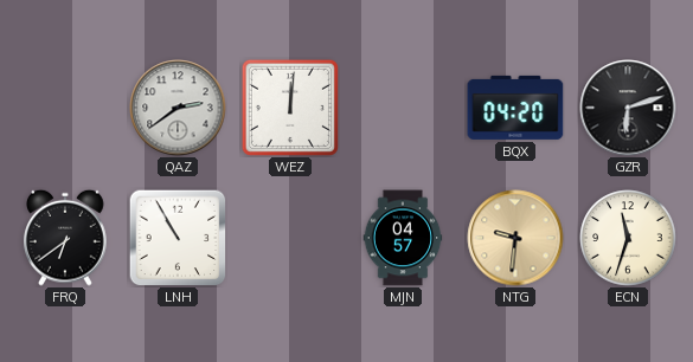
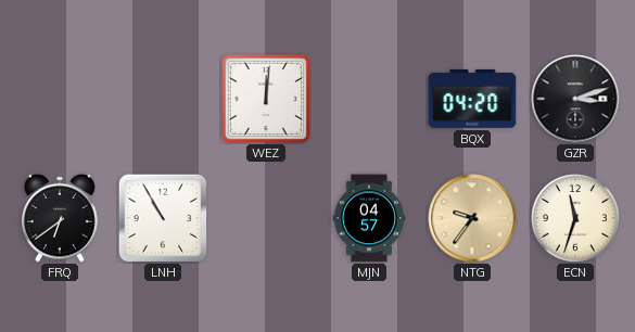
QAZ: 2:39 -> none (178, 108)
GZR: 6:12 -> 3:12 (575, 99)
NTG: 9:31 -> 9:36 (472, 218)
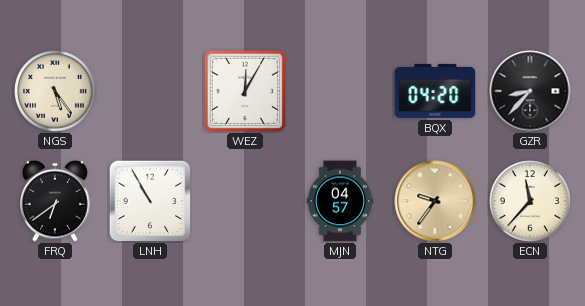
NGS: none -> 5:24 (55, 91)
WEZ: 12:01 -> 12:05 (245, 91)
GZR: 3:12 -> 8:37 (530, 91)
ECN: 11:33 -> 11:37 (530, 201)
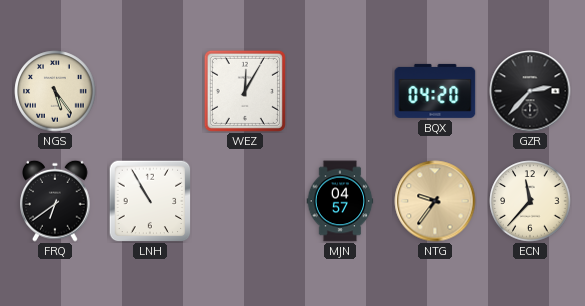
GZR: 8:37 -> 2:37 (530, 91)
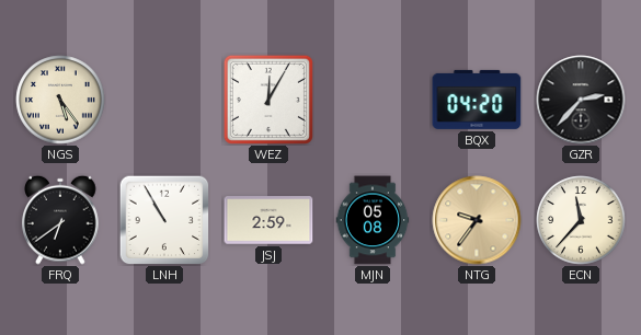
JSJ: none -> 2:59 (268, 220)
MJN: 04:57 -> 05:08 (373, 220)
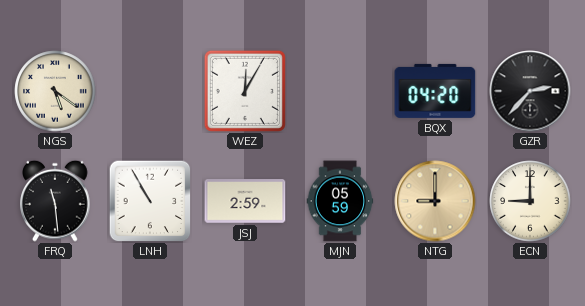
NGS: 5:24 -> 5:21 (55, 91)
FRQ: 6:39 -> 11:29 (55, 201)
MJN: 05:08 -> 05:59 (340, 201)
NTG: 9:36 -> 9:00 (435, 201)
ECN: 11:37 -> 9:00 (530, 201)
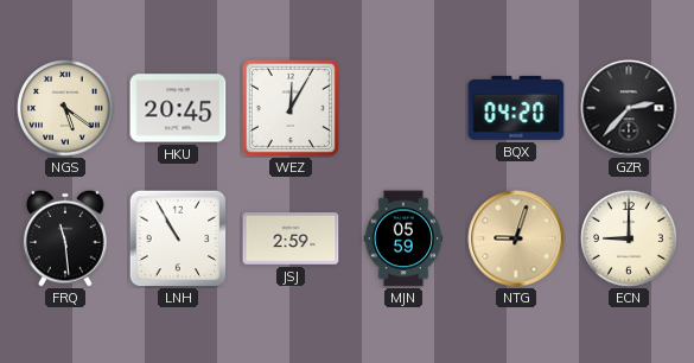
HKU: none -> 20:45 (178, 108)
NTG: 9:00 -> 9:03 (516, 238)
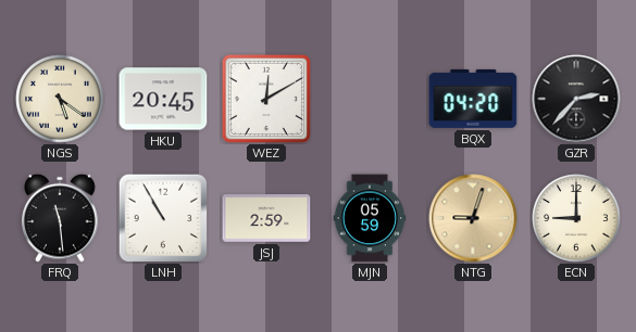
WEZ: 12:05 -> 12:10 (266, 99)
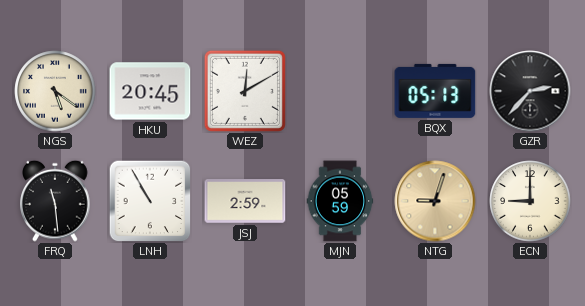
BQX: 04:20 -> 05:13 (435, 91)
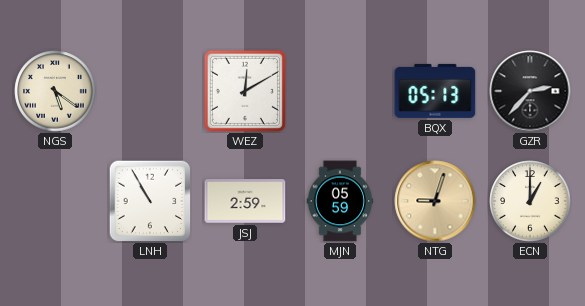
HKU: 20:45 -> none (150, 91)
FRQ: 11:29 -> none (55, 201)
ECN: 9:00 -> 1:00 (530, 201)
